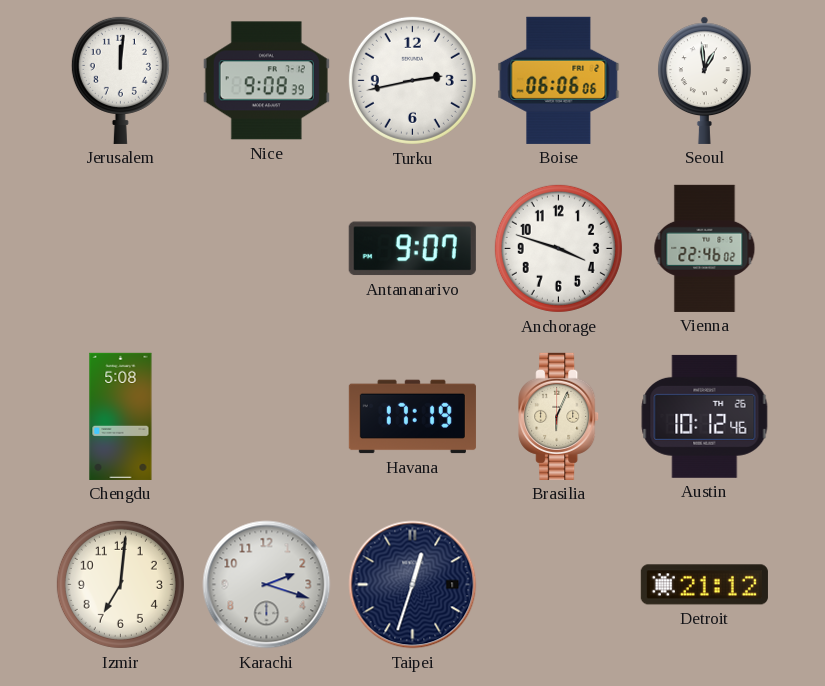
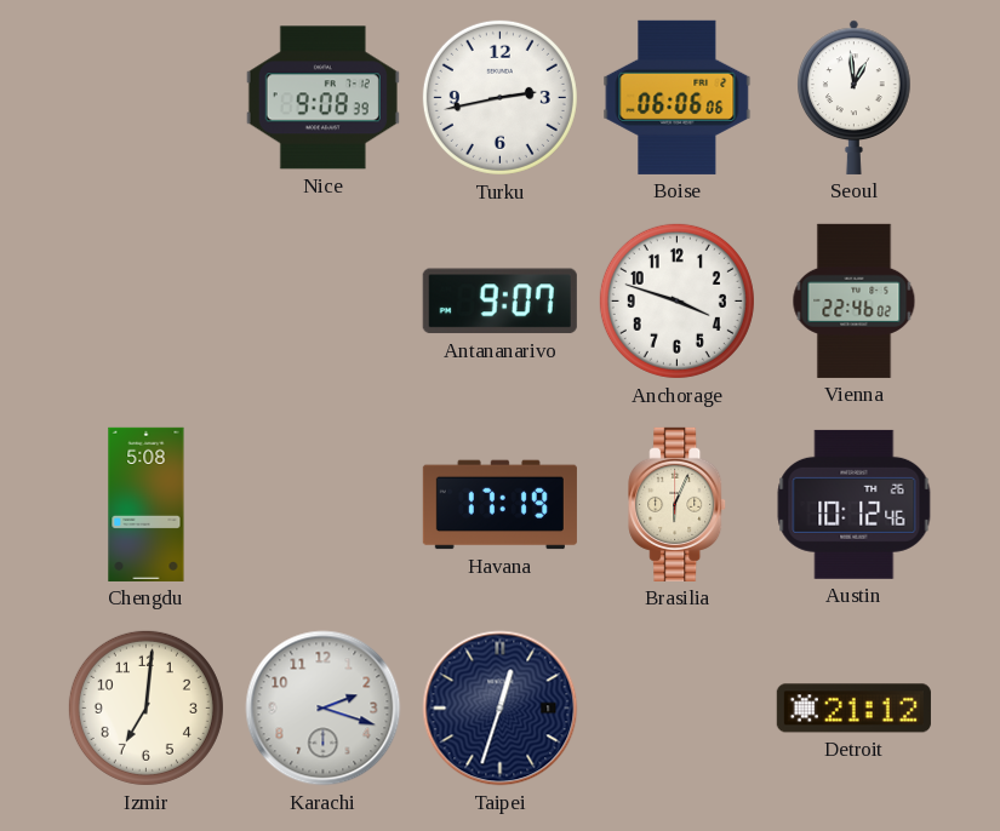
Jerusalem: 12:01 -> none (120, 80)
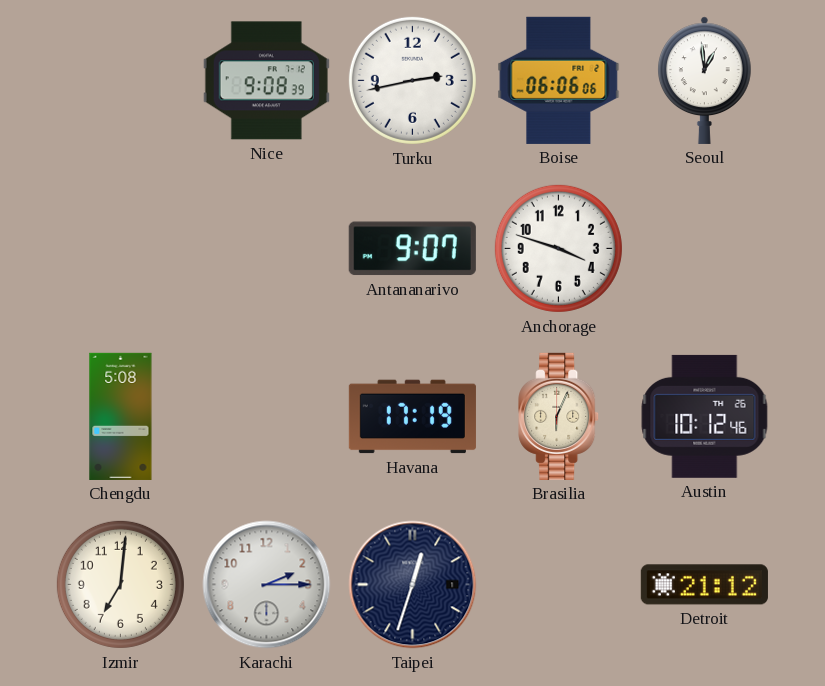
Vienna: 22:46 -> none (855, 300)
Karachi: 2:18 -> 2:15 (267, 585)
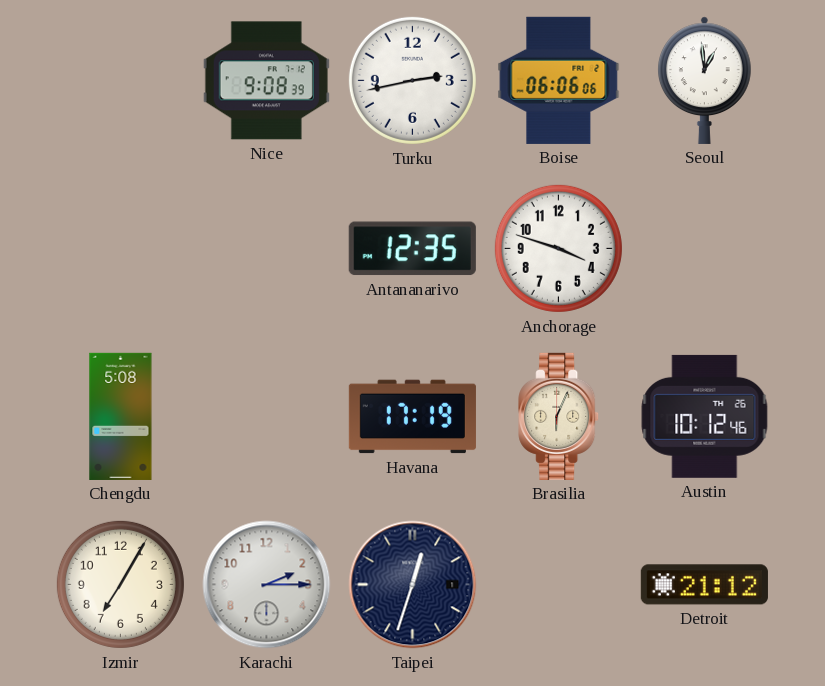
Antananarivo: 9:07 -> 12:35 (412, 249)
Izmir: 7:01 -> 7:05 (120, 584)
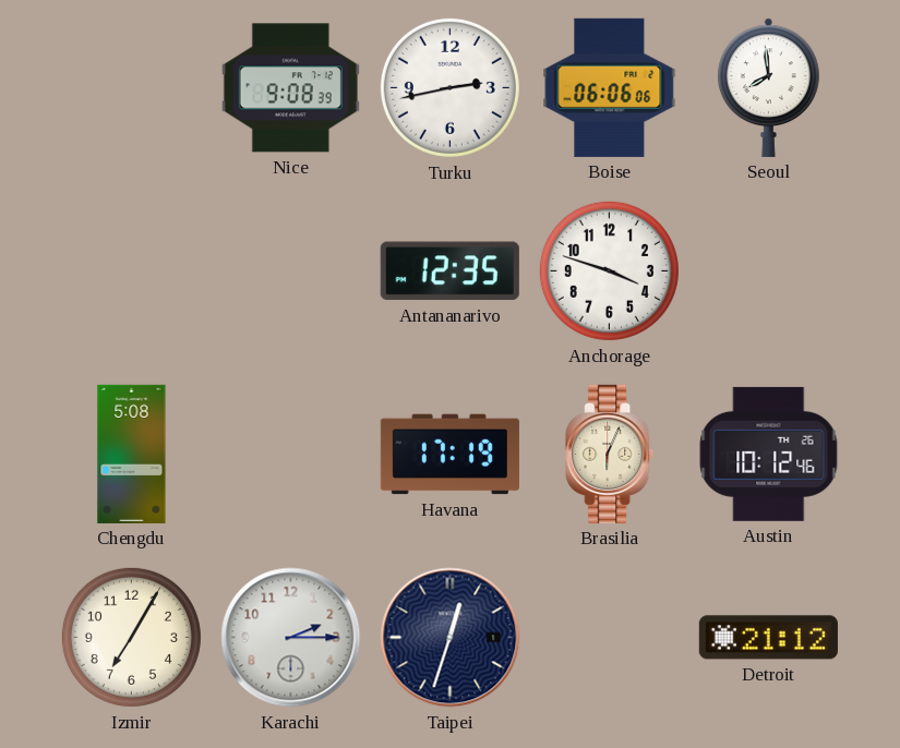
Seoul: 12:59 -> 7:59 (769, 87)
